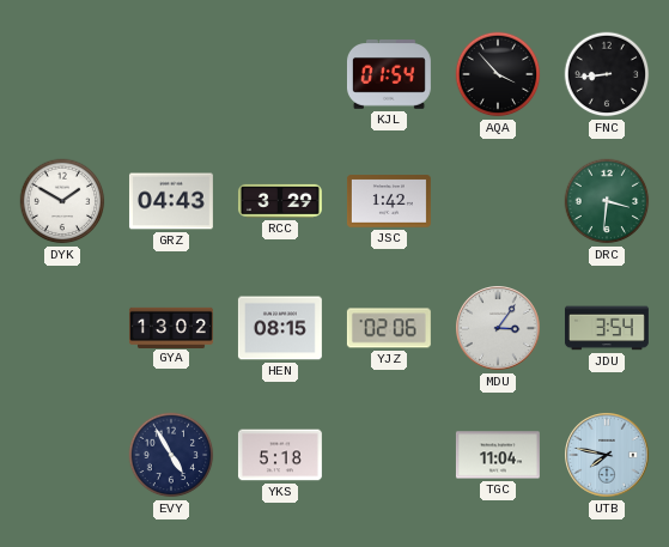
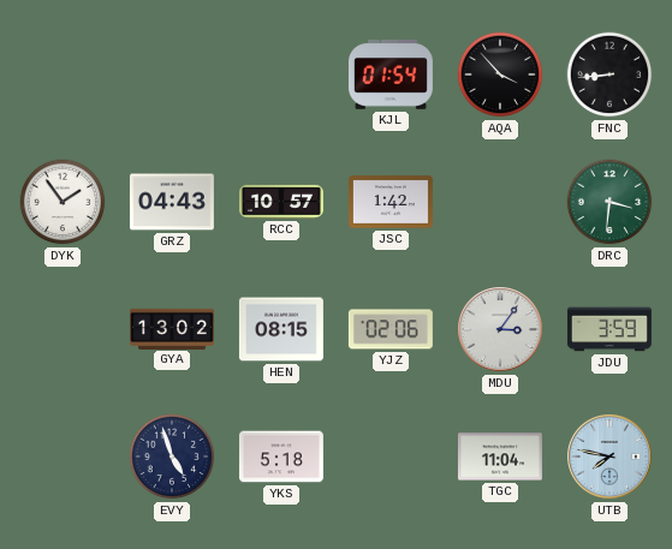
DYK: 1:50 -> 1:54 (63, 202)
RCC: 3:29 -> 10:57 (281, 202)
JDU: 3:54 -> 3:59 (609, 329)
EVY: 4:55 -> 4:57 (172, 456)
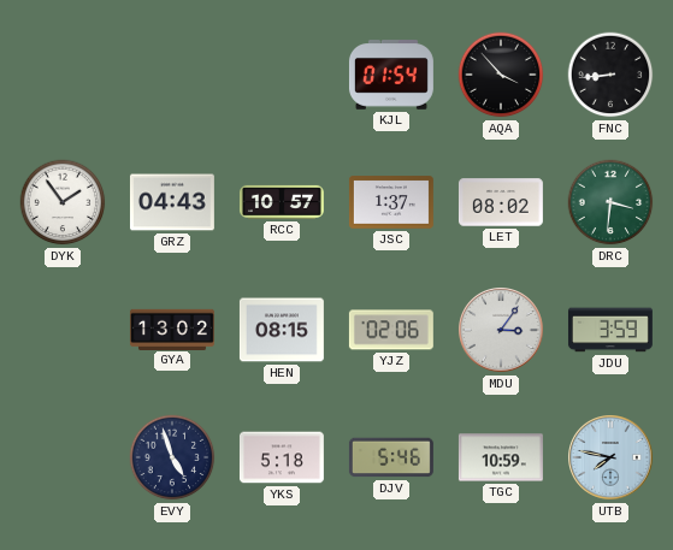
JSC: 1:42 -> 1:37 (391, 202)
LET: none -> 08:02 (501, 202)
DJV: none -> 5:46 (391, 457)
TGC: 11:04 -> 10:59 (501, 457)
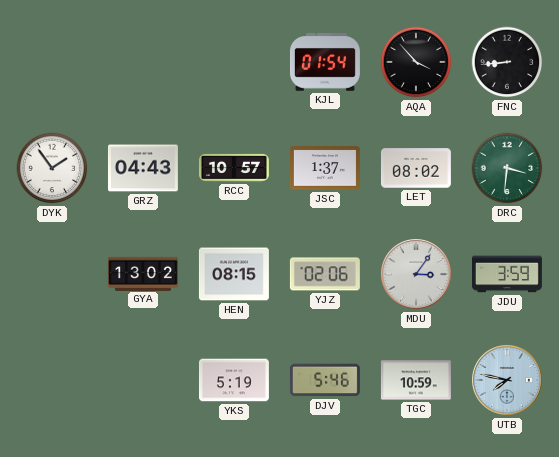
EVY: 4:57 -> none (172, 457)
YKS: 5:18 -> 5:19 (234, 380)
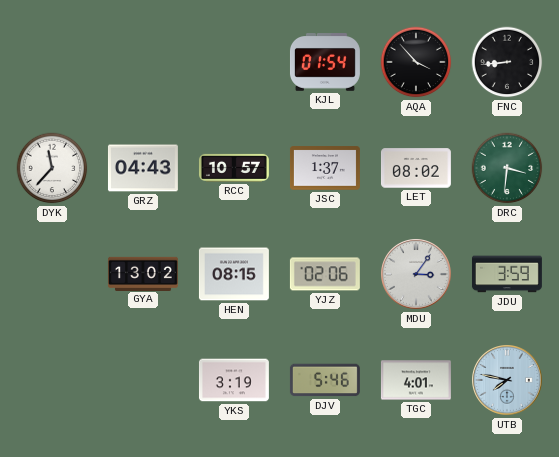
DYK: 1:54 -> 11:37 (52, 168)
YKS: 5:19 -> 3:19 (234, 380)
TGC: 10:59 -> 4:01 (416, 380)
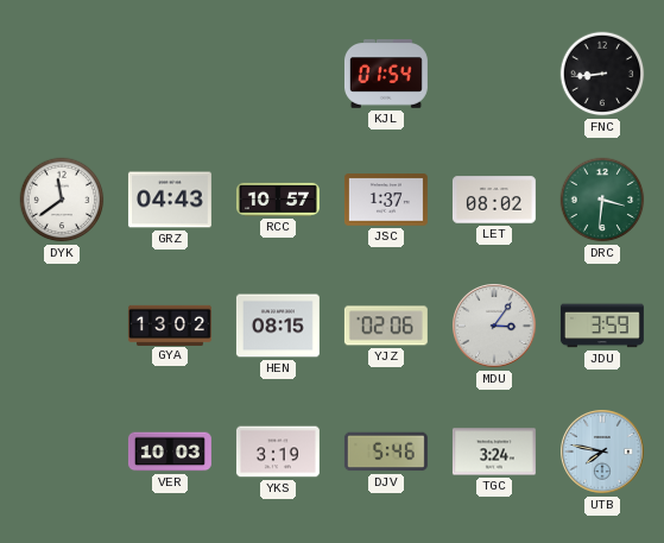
AQA: 3:53 -> none (416, 62)
DYK: 11:37 -> 11:39 (62, 200)
VER: none -> 10:03 (170, 452)
TGC: 4:01 -> 3:24 (494, 452)
